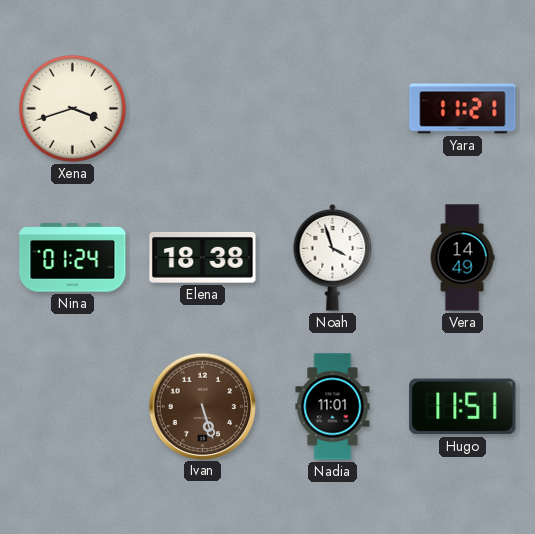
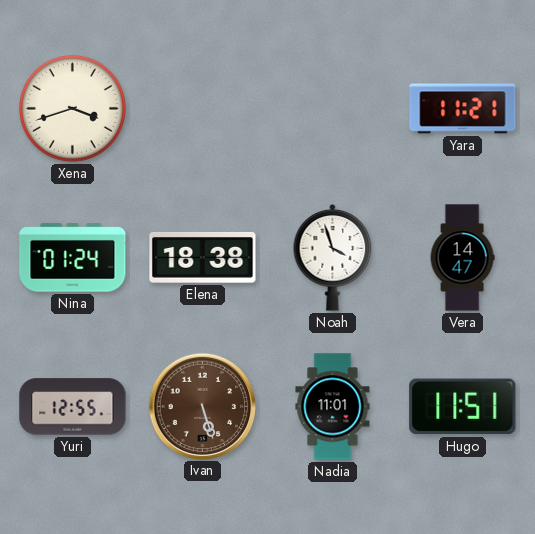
Vera: 14:49 -> 14:47 (462, 258)
Yuri: none -> 12:55 (73, 407)
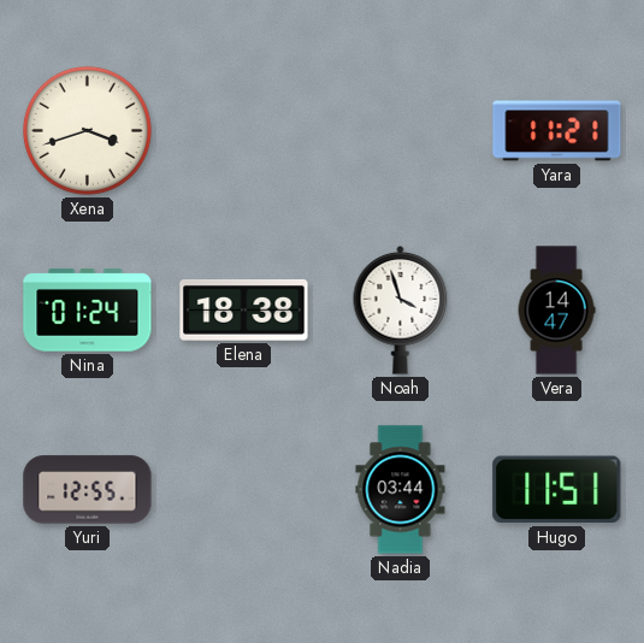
Ivan: 5:27 -> none (202, 406)
Nadia: 11:01 -> 03:44 (401, 490)
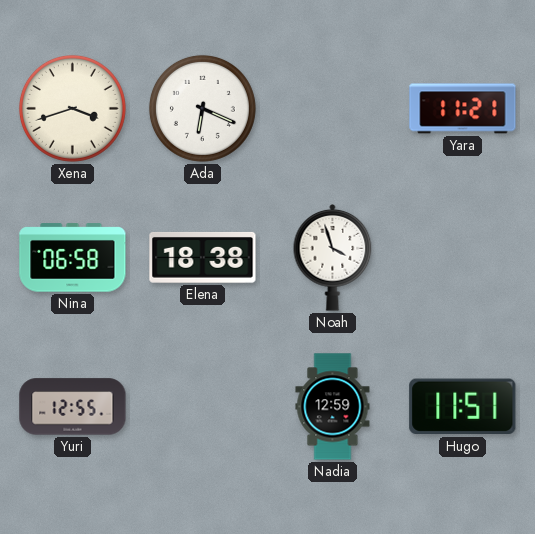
Ada: none -> 6:19 (202, 108)
Nina: 01:24 -> 06:58 (73, 258)
Vera: 14:47 -> none (556, 311)
Nadia: 03:44 -> 12:59 (333, 407)
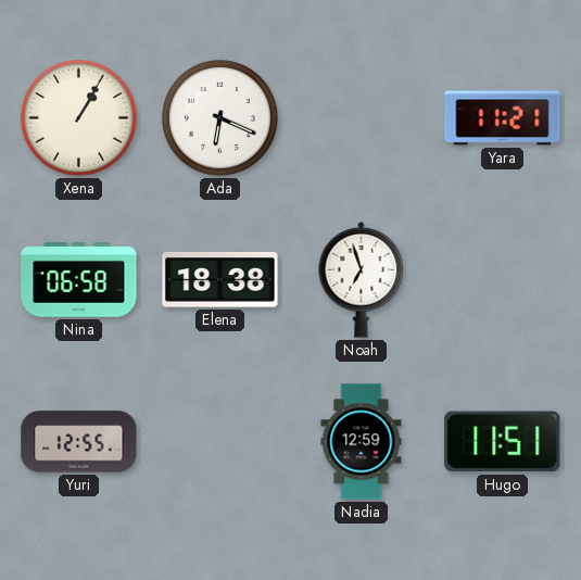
Xena: 3:42 -> 1:05 (78, 117)
Noah: 3:57 -> 6:57 (362, 280)
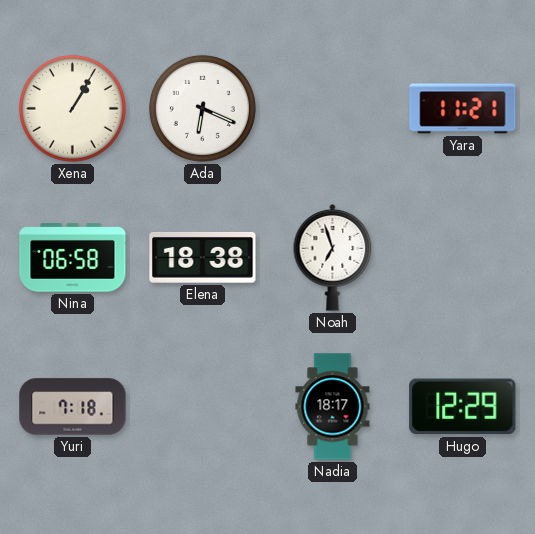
Yuri: 12:55 -> 7:18 (73, 407)
Nadia: 12:59 -> 18:17 (333, 407)
Hugo: 11:51 -> 12:29 (463, 407)
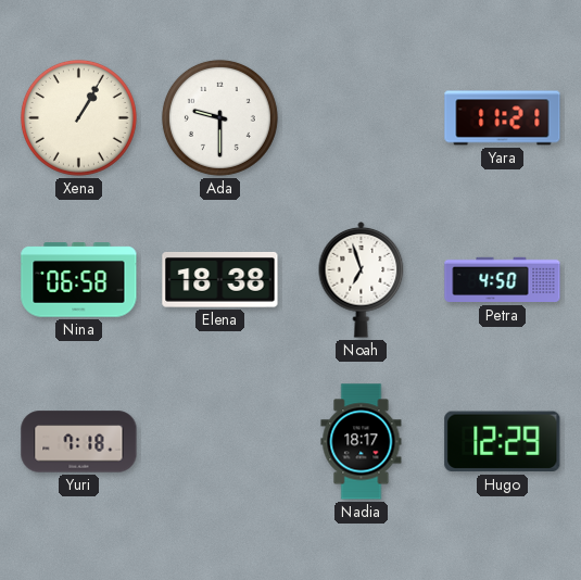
Ada: 6:19 -> 9:30 (219, 117)
Petra: none -> 4:50 (503, 280)
